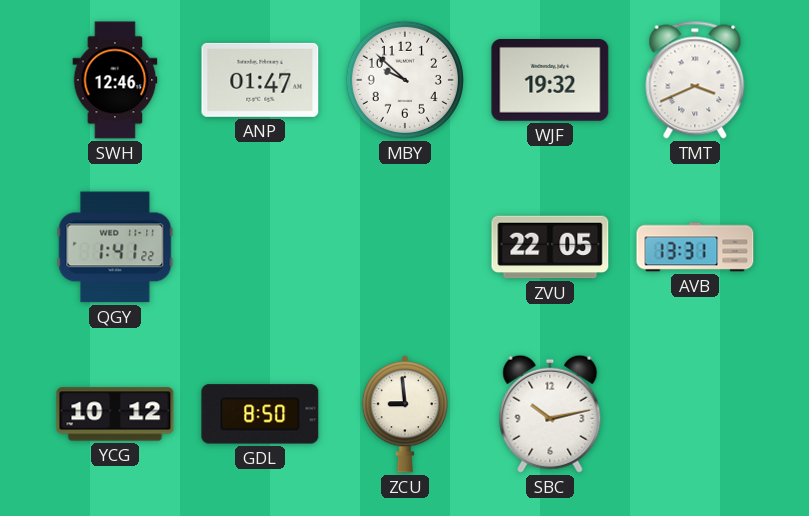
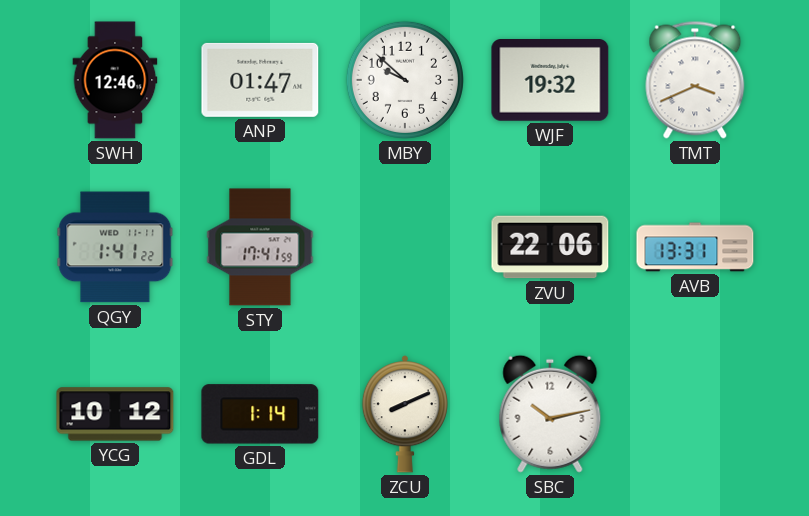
STY: none -> 17:41 (260, 247)
ZVU: 22:05 -> 22:06 (550, 247)
GDL: 8:50 -> 1:14 (260, 414)
ZCU: 8:59 -> 8:11 (405, 414)
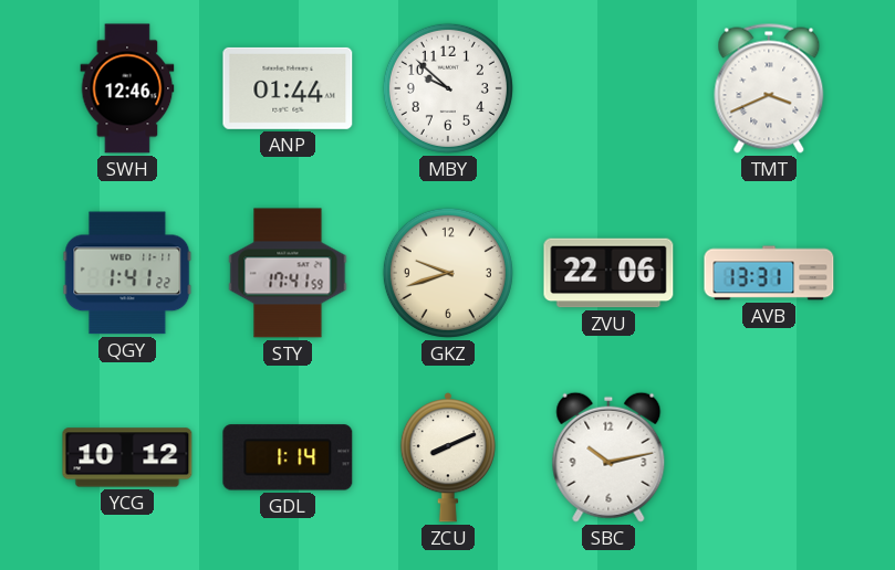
ANP: 01:47 -> 01:44 (288, 88)
WJF: 19:32 -> none (550, 81)
GKZ: none -> 9:42 (448, 273)
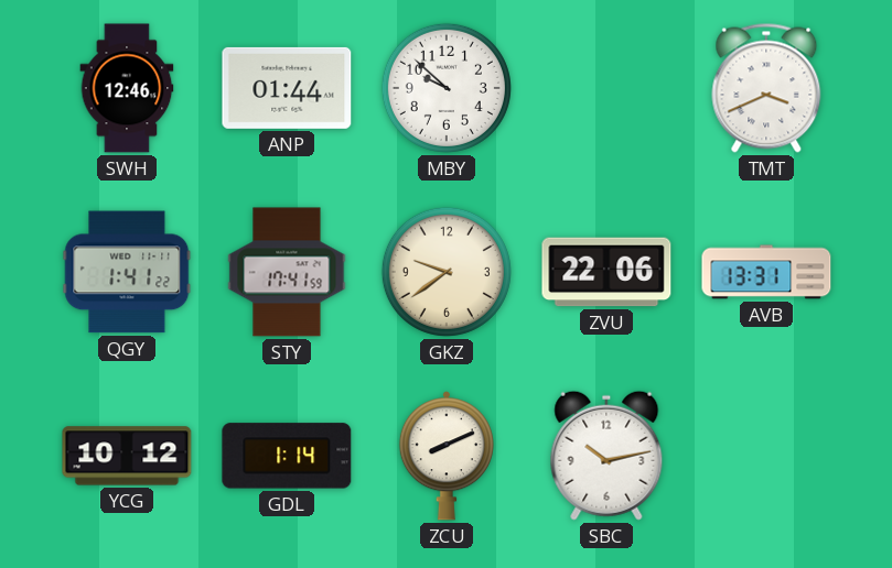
GKZ: 9:42 -> 9:39 (447, 272)
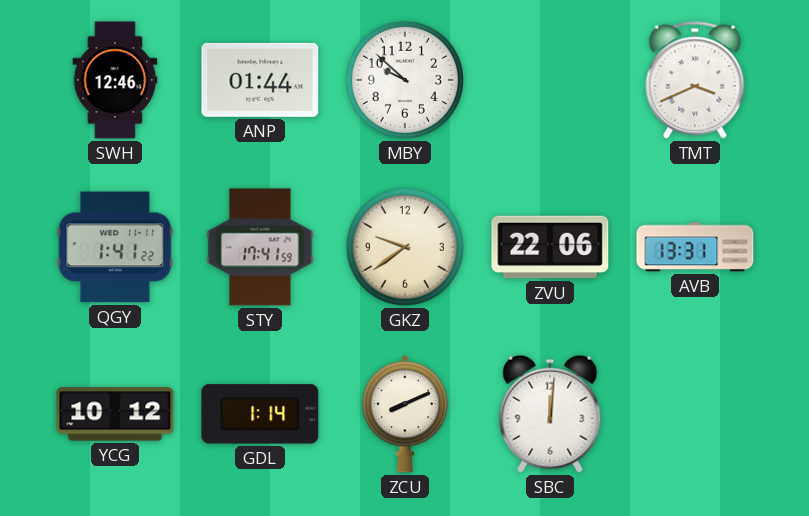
SBC: 10:13 -> 12:01 (550, 414)
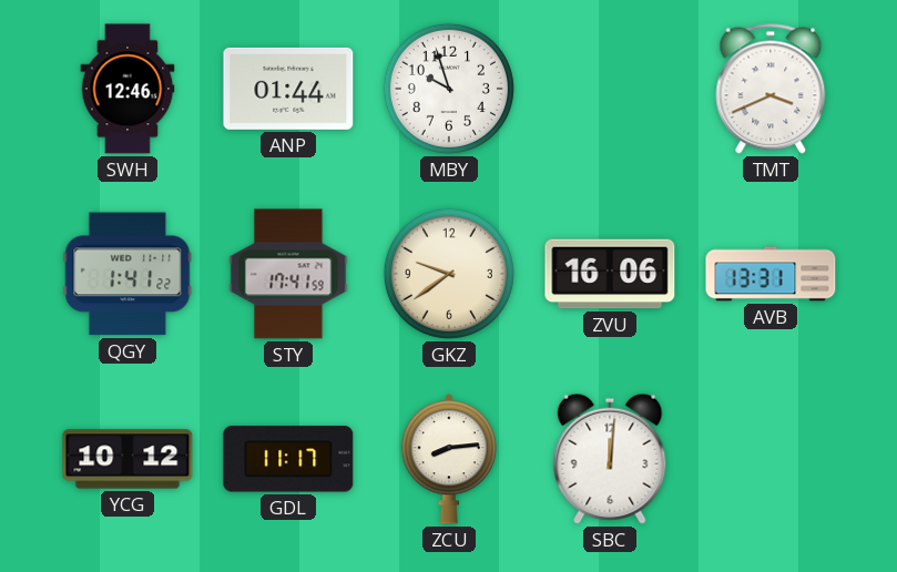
MBY: 9:52 -> 9:57 (449, 89)
ZVU: 22:06 -> 16:06 (610, 274)
GDL: 1:14 -> 11:17 (288, 459)
ZCU: 8:11 -> 8:14 (449, 459)
